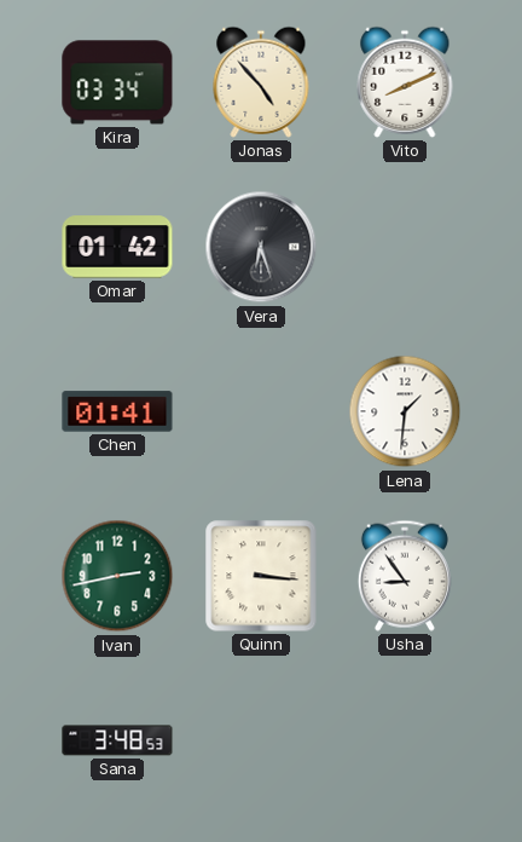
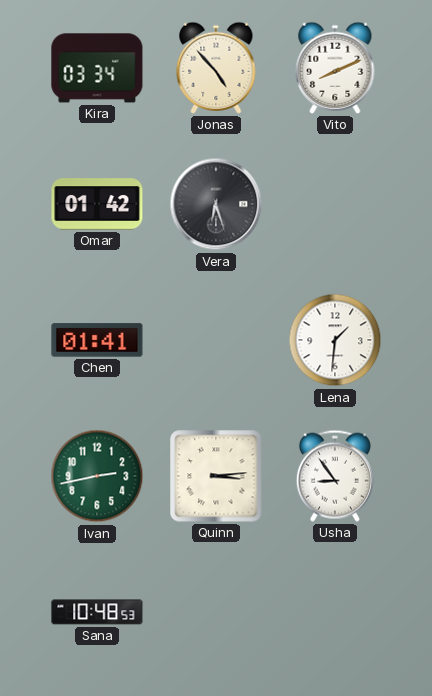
Quinn: 3:16 -> 3:14 (216, 476)
Sana: 3:48 -> 10:48 (97, 612)
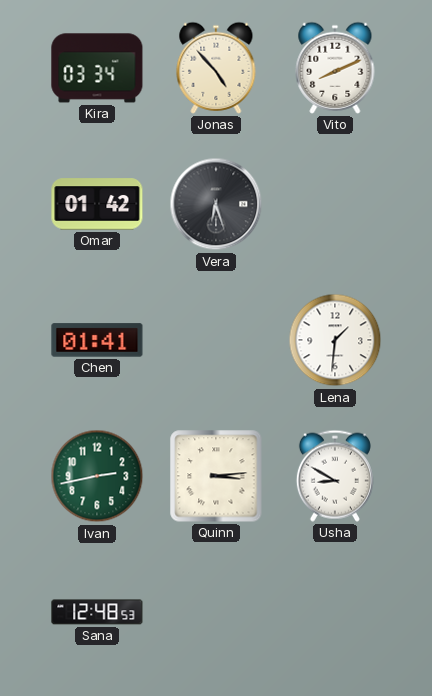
Usha: 8:54 -> 8:50 (335, 476)
Sana: 10:48 -> 12:48 (97, 612)
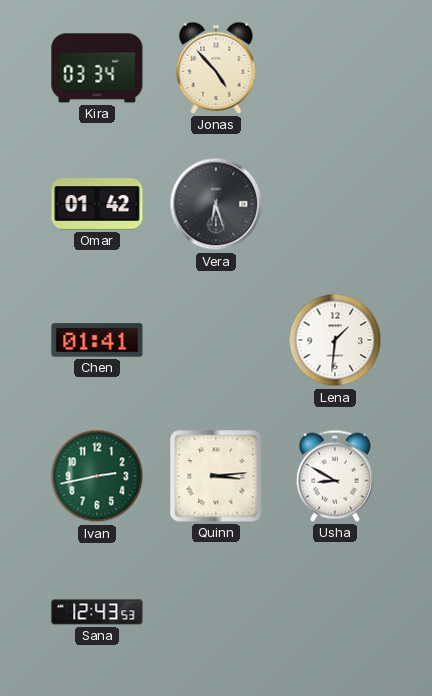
Vito: 8:11 -> none (335, 68)
Sana: 12:48 -> 12:43 (97, 612)
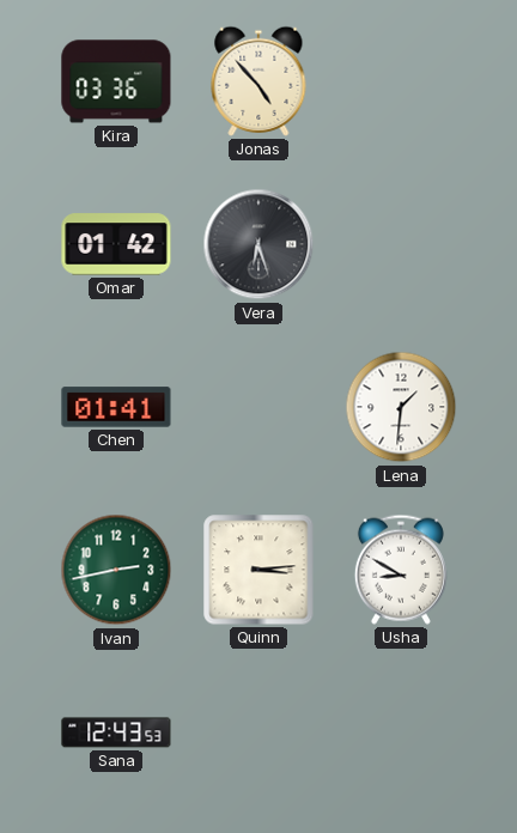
Kira: 03:34 -> 03:36 (116, 81)
